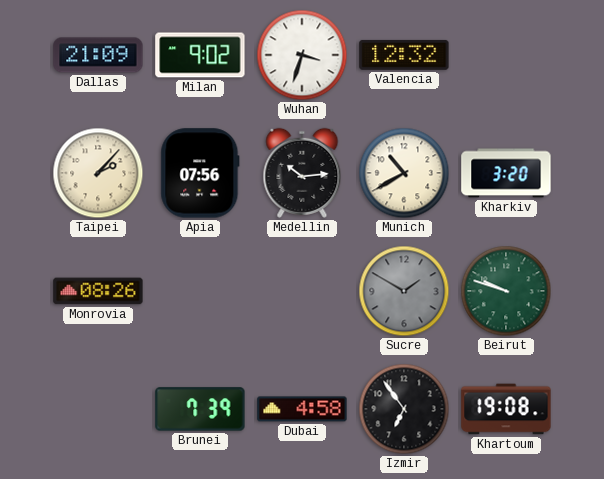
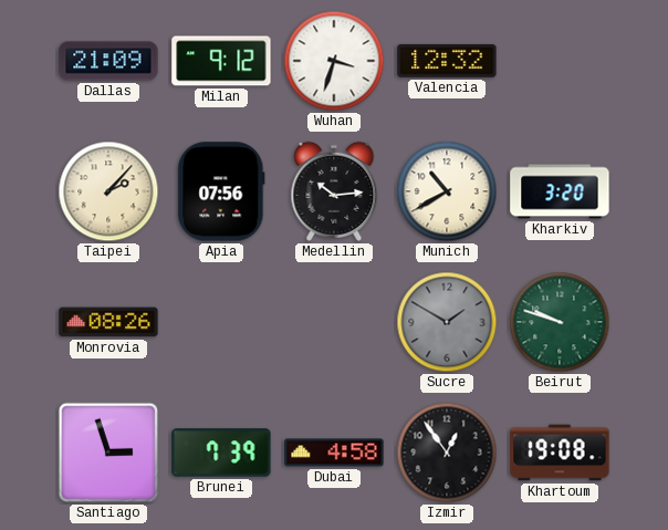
Milan: 9:02 -> 9:12 (221, 61)
Santiago: none -> 2:57 (108, 453)
Izmir: 6:54 -> 12:54 (447, 453)
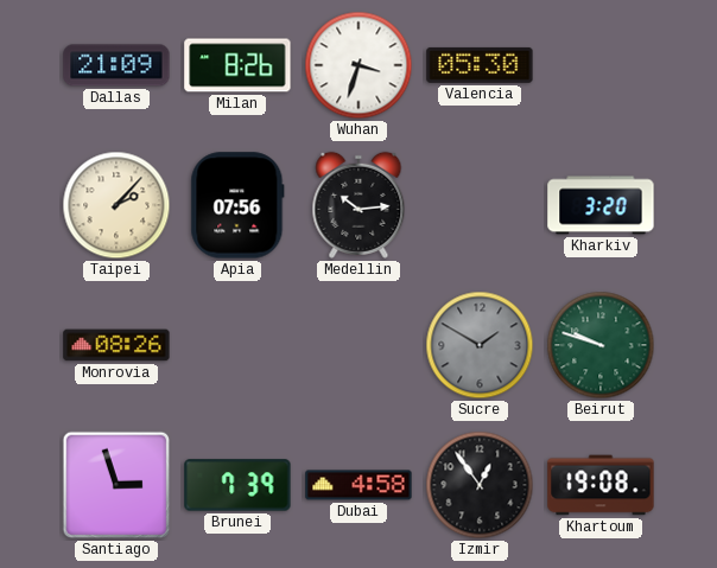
Milan: 9:12 -> 8:26 (237, 65)
Valencia: 12:32 -> 05:30 (480, 65)
Munich: 10:40 -> none (447, 191)
